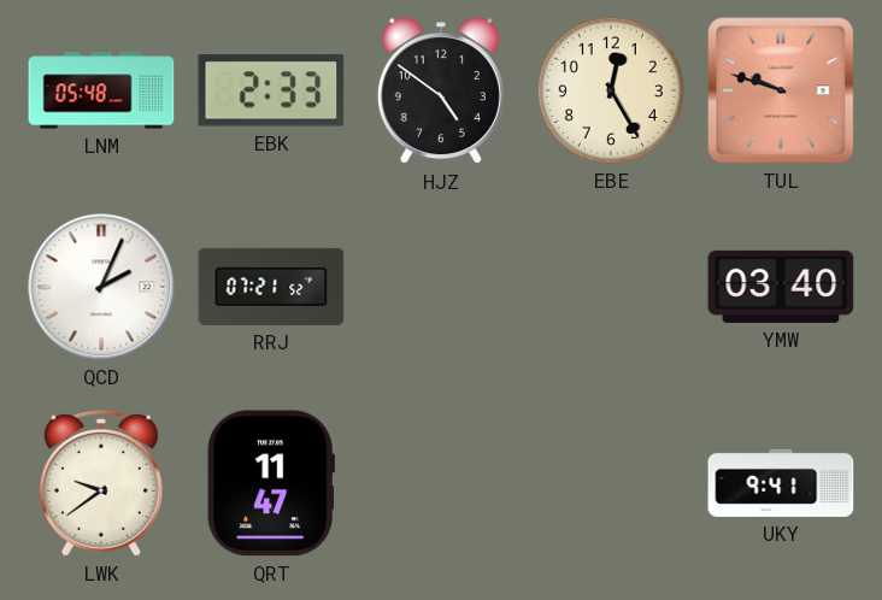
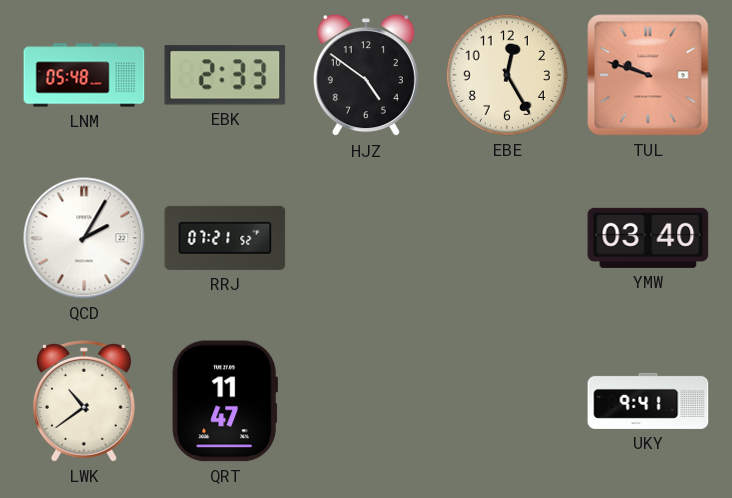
QCD: 2:04 -> 2:05 (84, 238)
LWK: 9:39 -> 10:39 (84, 402)
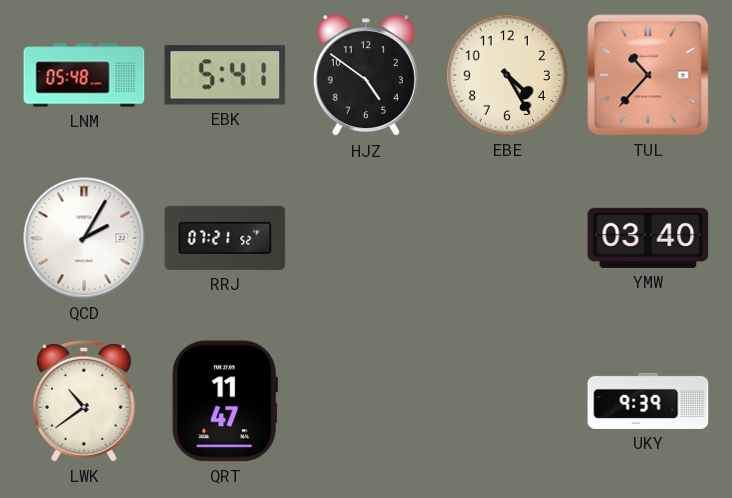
EBK: 2:33 -> 5:41 (225, 75)
EBE: 12:25 -> 4:25 (507, 75)
TUL: 9:48 -> 10:37 (648, 75)
UKY: 9:41 -> 9:39 (648, 401)
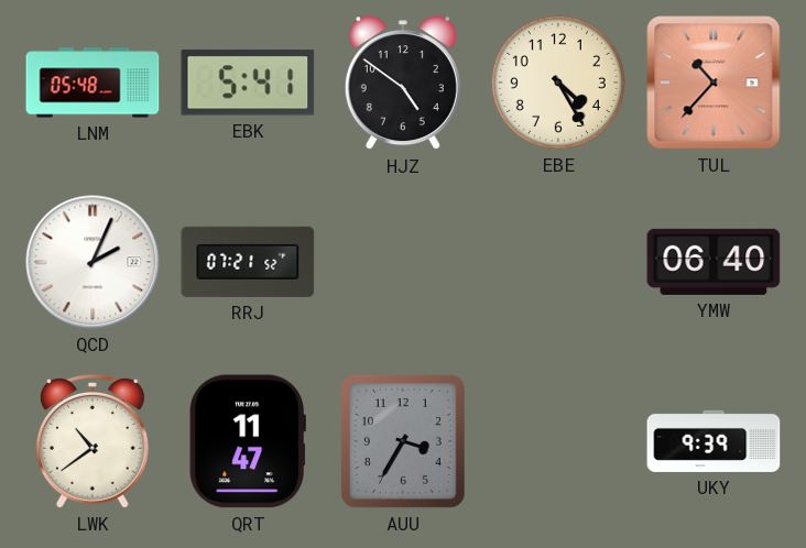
QCD: 2:05 -> 2:04 (92, 262)
YMW: 03:40 -> 06:40 (714, 262)
AUU: none -> 3:35 (403, 441)
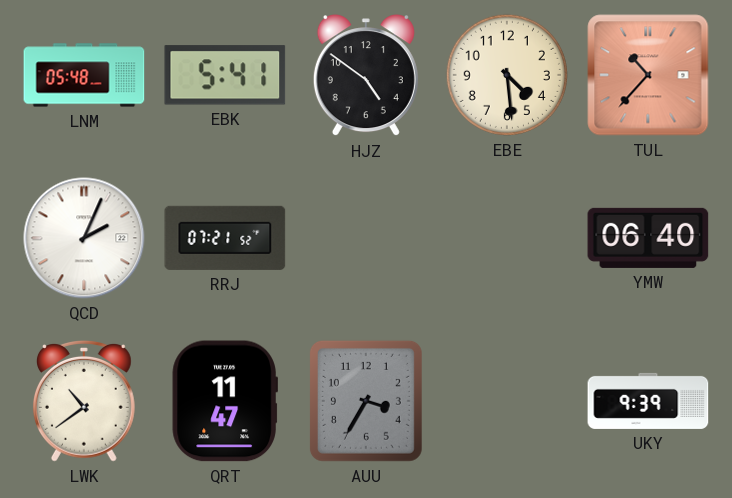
EBE: 4:25 -> 4:29 (507, 75)
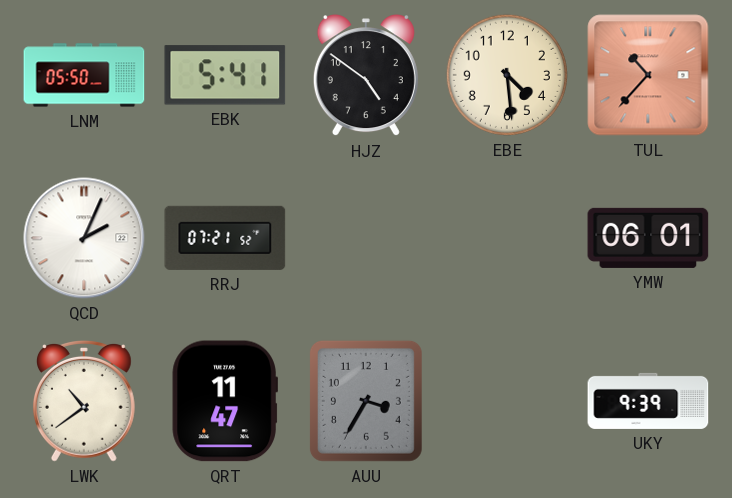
LNM: 05:48 -> 05:50 (84, 75)
YMW: 06:40 -> 06:01 (648, 238)
